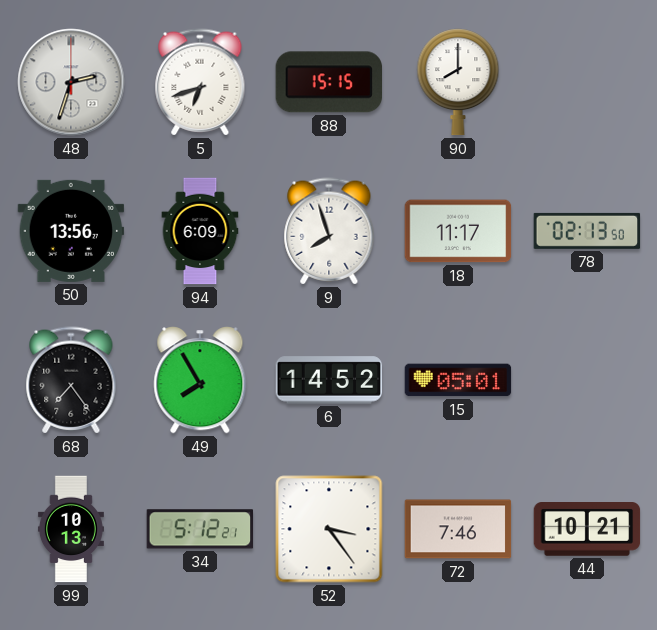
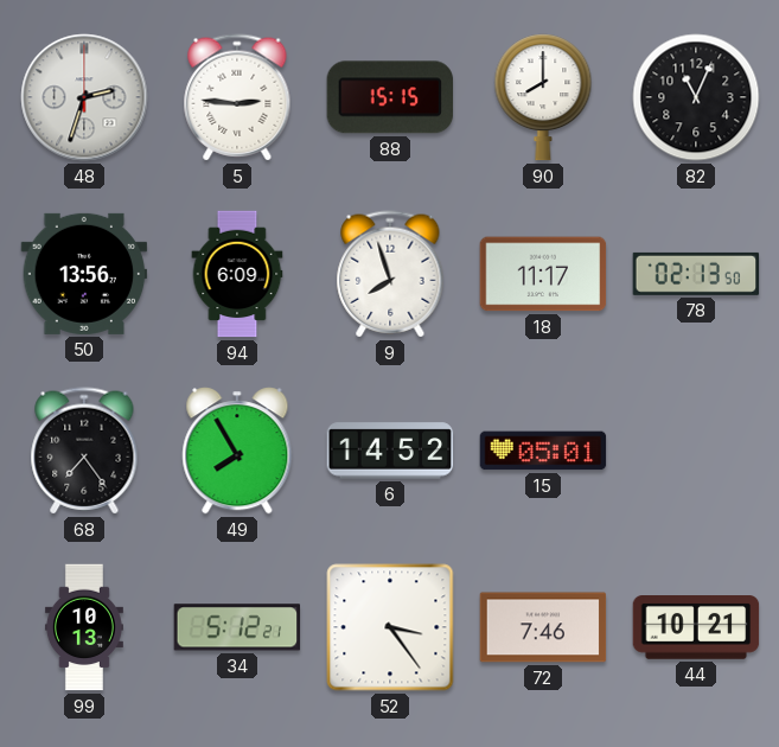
5: 6:42 -> 2:46 (237, 97)
82: none -> 11:04 (696, 97)
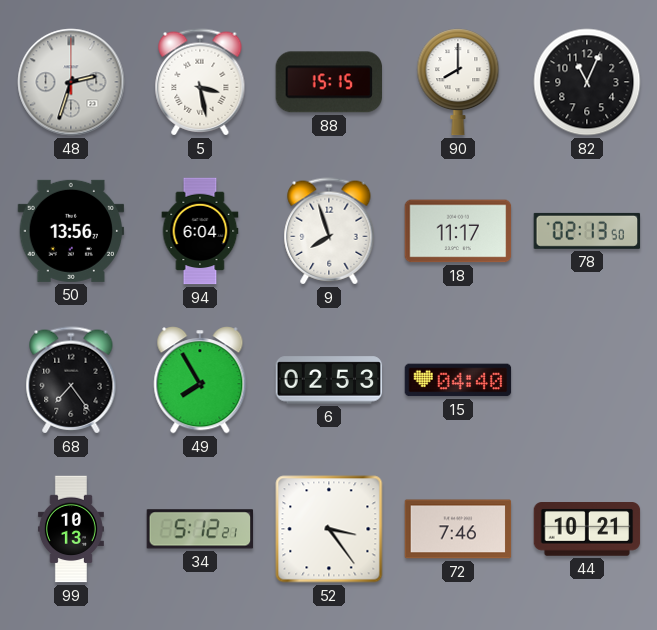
5: 2:46 -> 3:28 (200, 82)
94: 6:09 -> 6:04 (200, 231)
6: 14:52 -> 02:53 (329, 380)
15: 05:01 -> 04:40 (458, 380)
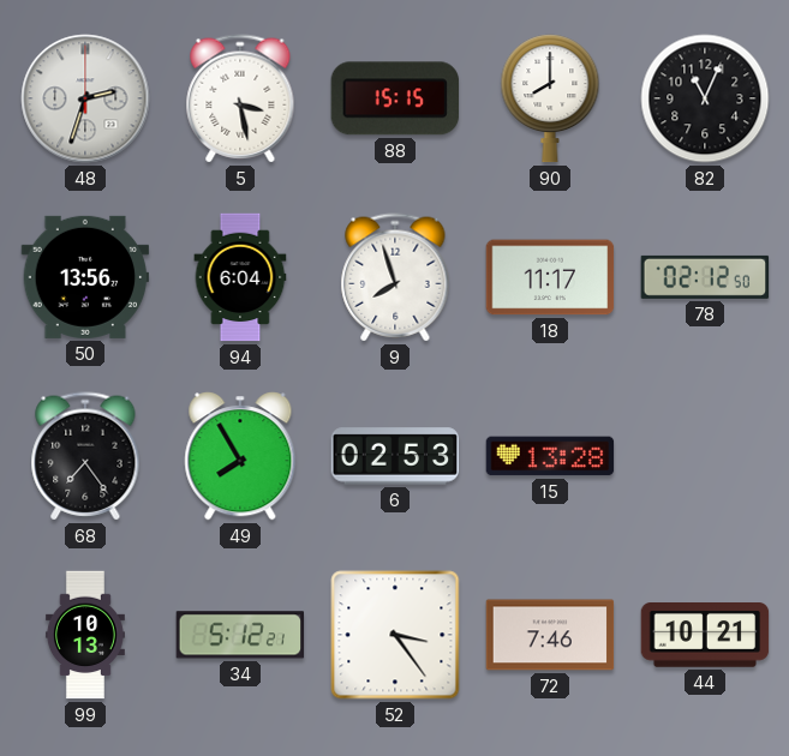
78: 02:13 -> 02:12 (705, 277)
15: 04:40 -> 13:28 (550, 456)
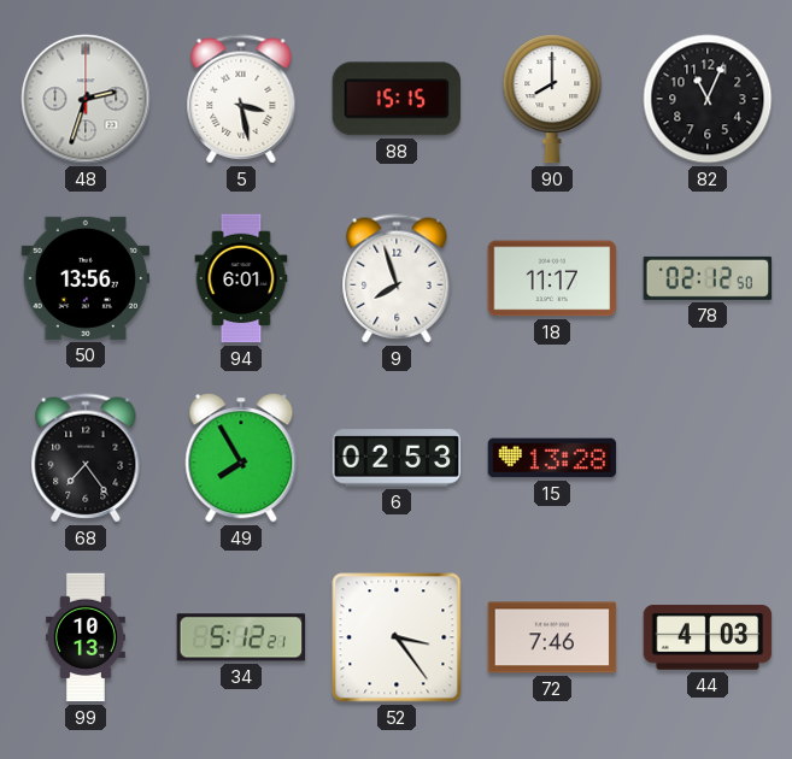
94: 6:04 -> 6:01 (241, 278)
44: 10:21 -> 4:03 (708, 639)
